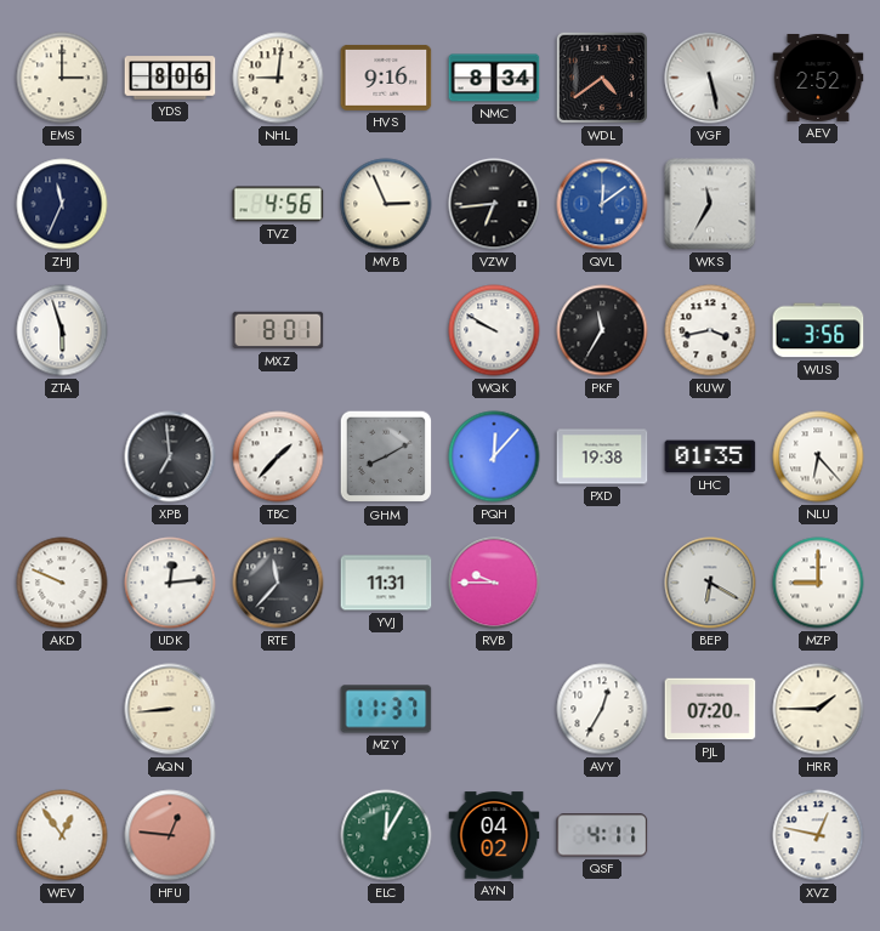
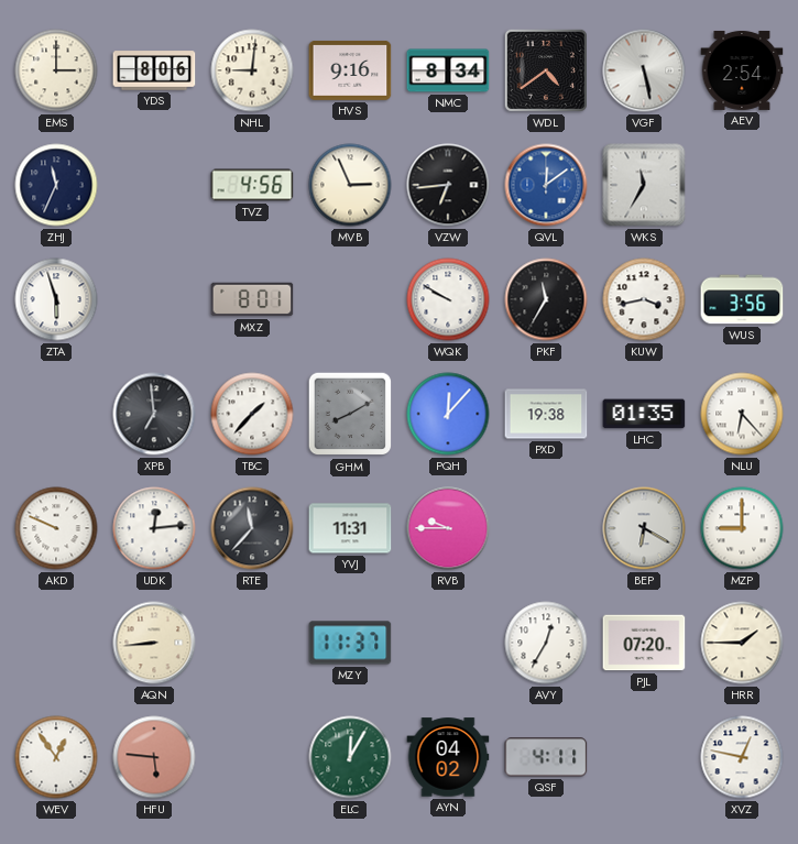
AEV: 2:52 -> 2:54 (742, 70)
HFU: 12:46 -> 5:46 (154, 757)
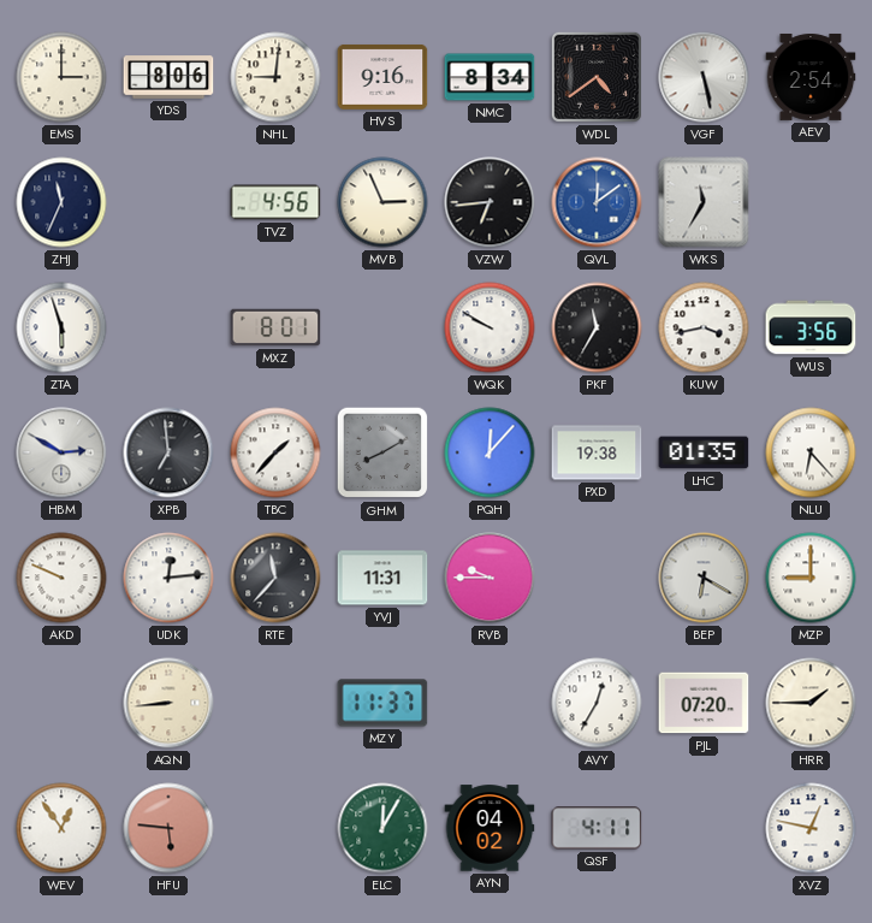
HBM: none -> 2:50 (61, 452)
